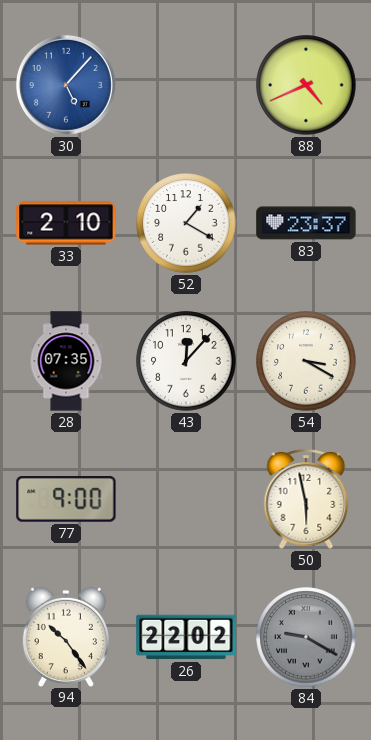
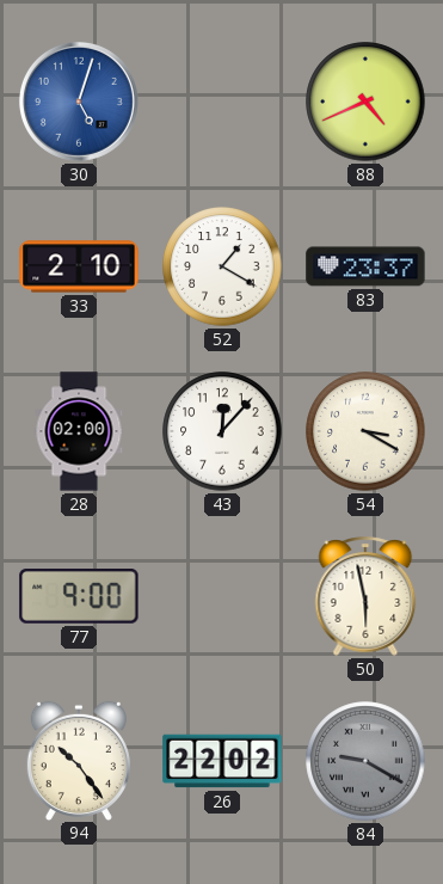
30: 5:07 -> 5:03 (79, 102)
28: 07:35 -> 02:00 (79, 431)
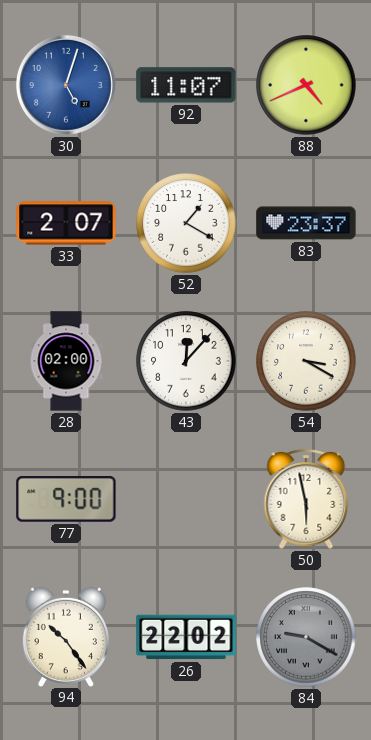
92: none -> 11:07 (186, 85)
33: 2:10 -> 2:07 (66, 223)
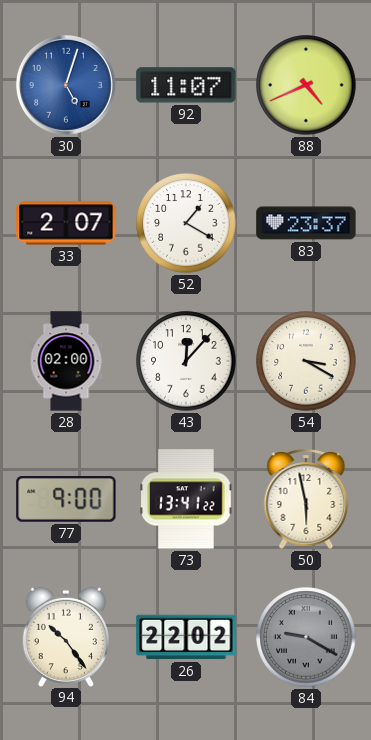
73: none -> 13:41 (186, 499)
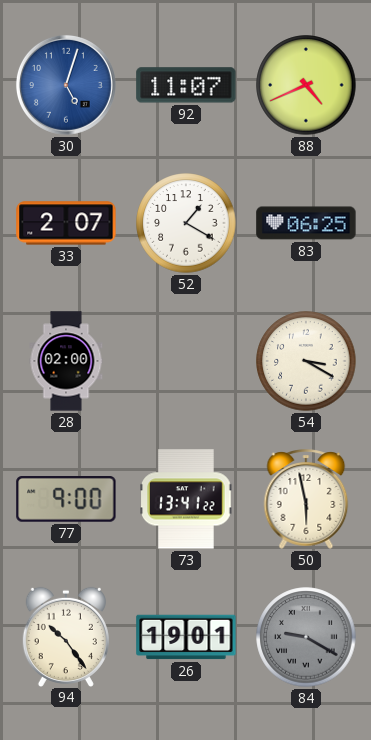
83: 23:37 -> 06:25 (306, 223)
43: 12:07 -> none (186, 361)
26: 22:02 -> 19:01 (186, 637)
